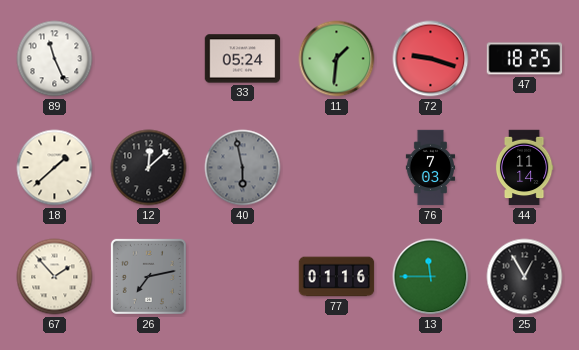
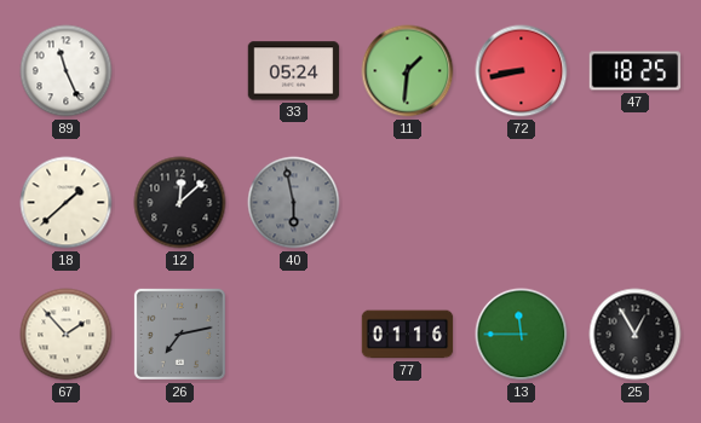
72: 9:18 -> 8:43 (522, 71)
76: 7:03 -> none (431, 168)
44: 11:14 -> none (524, 168)
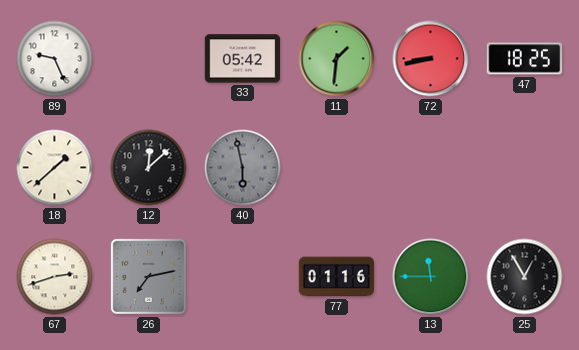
89: 11:26 -> 9:26 (55, 59)
33: 05:24 -> 05:42 (243, 59)
67: 1:53 -> 2:42 (55, 277)
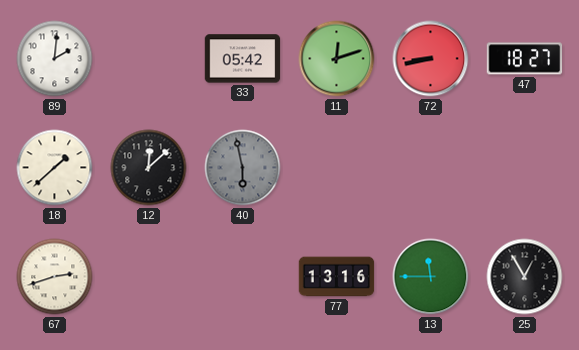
89: 9:26 -> 2:01 (55, 59)
11: 1:31 -> 12:12 (337, 59)
47: 18:25 -> 18:27 (525, 59)
26: 7:13 -> none (148, 276)
77: 01:16 -> 13:16 (337, 277)
